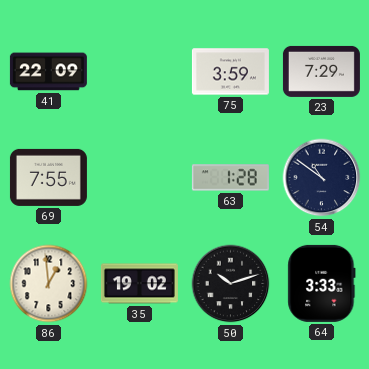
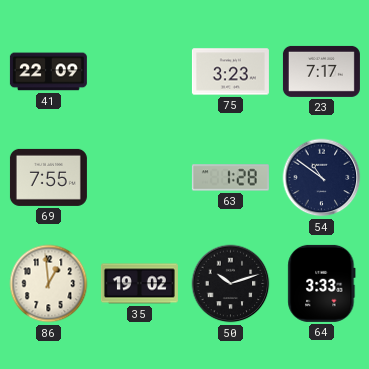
75: 3:59 -> 3:23 (230, 72)
23: 7:29 -> 7:17 (321, 71)
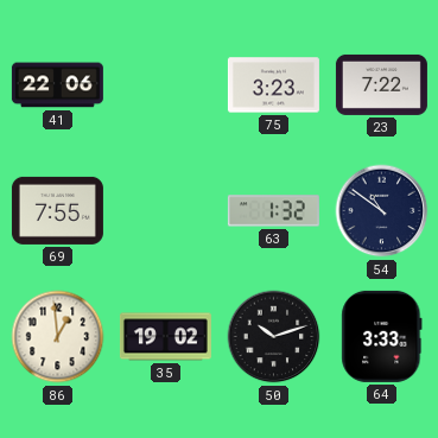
41: 22:09 -> 22:06 (57, 85)
23: 7:17 -> 7:22 (381, 84)
63: 1:28 -> 1:32 (273, 211)
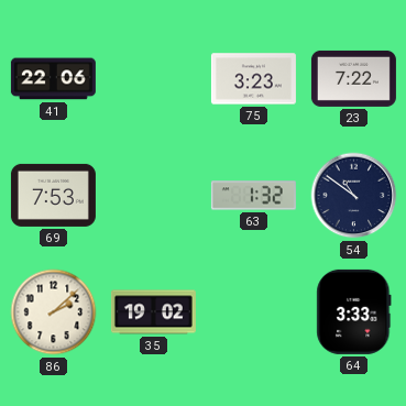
69: 7:55 -> 7:53 (53, 195)
86: 12:59 -> 2:08 (54, 312)
50: 10:12 -> none (274, 337)
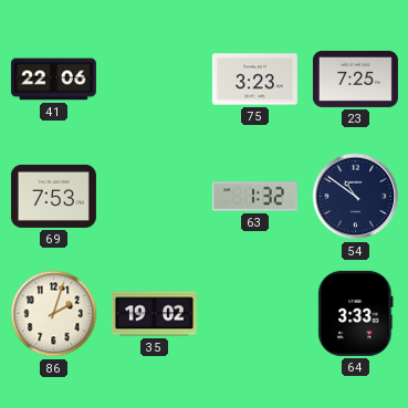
23: 7:22 -> 7:25 (355, 79)
86: 2:08 -> 2:03 (54, 314)
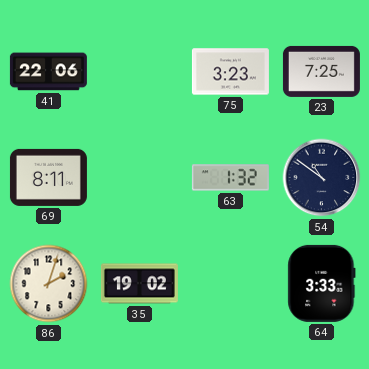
69: 7:53 -> 8:11 (48, 177)
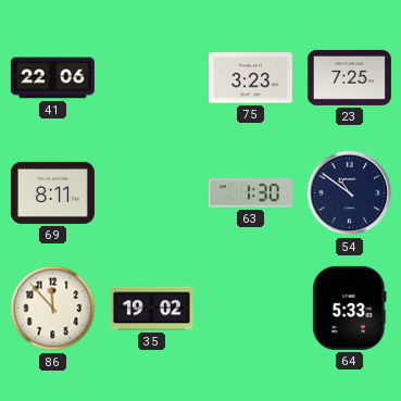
63: 1:32 -> 1:30 (250, 193)
86: 2:03 -> 11:53 (53, 309)
64: 3:33 -> 5:33 (350, 308)
